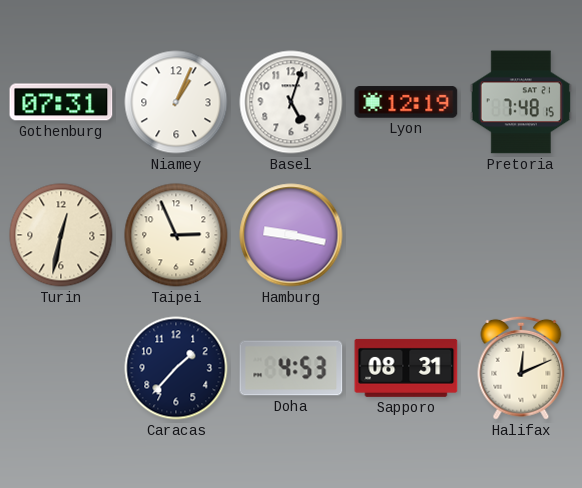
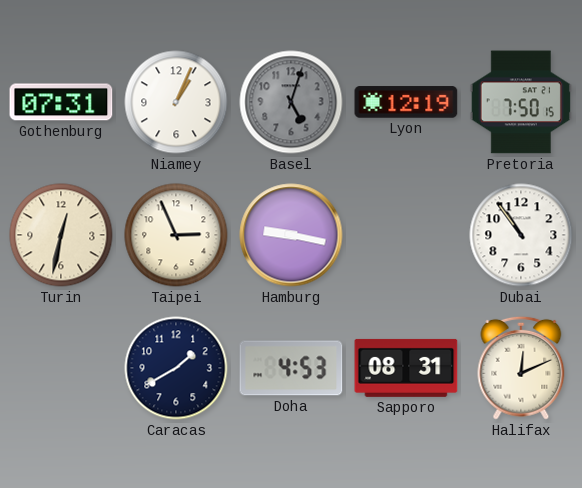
Basel dial: white -> grey (291, 102)
Pretoria: 7:48 -> 7:50 (521, 102)
Dubai: none -> 10:54 (521, 235)
Caracas: 1:37 -> 1:40 (176, 368)
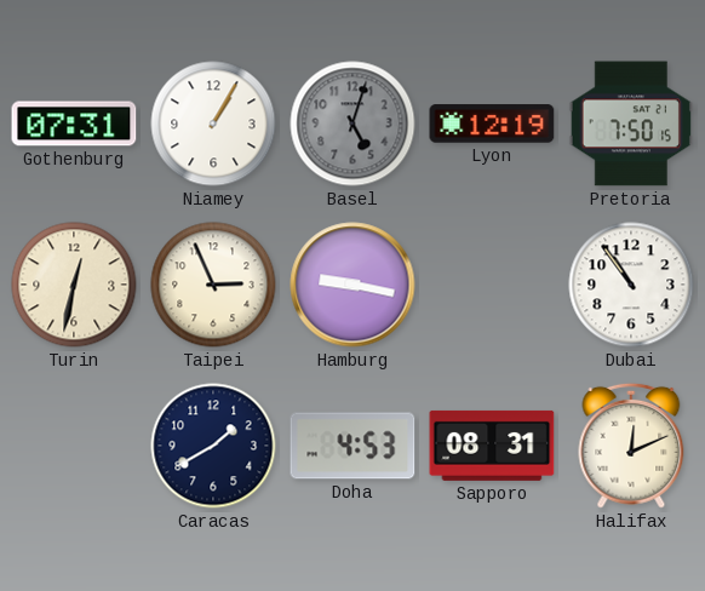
Niamey: 1:04 -> 1:05 (213, 124)
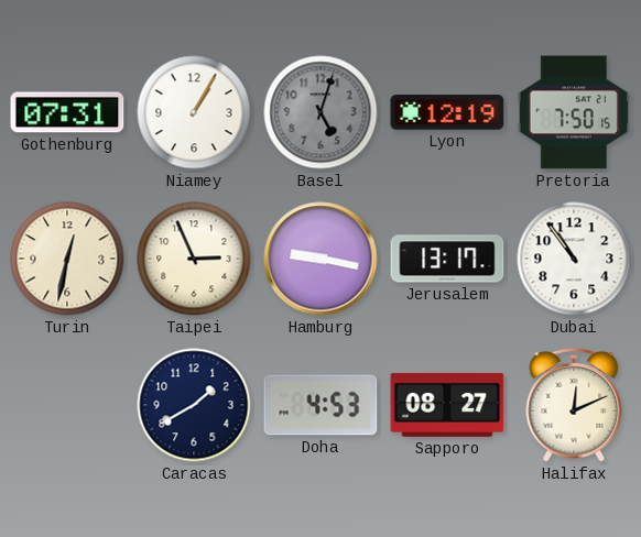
Jerusalem: none -> 13:17 (447, 259)
Sapporo: 08:31 -> 08:27 (447, 405)
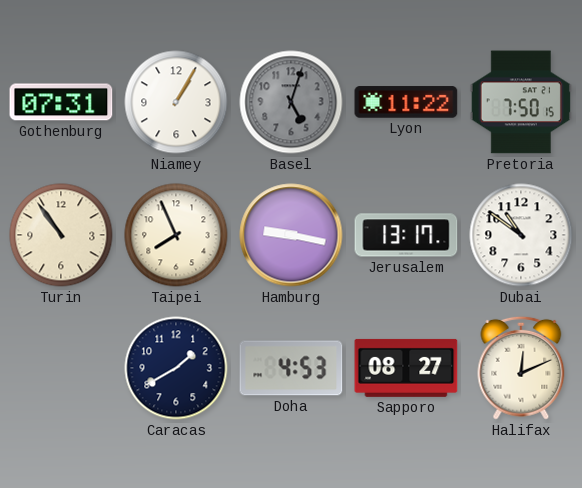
Lyon: 12:19 -> 11:22 (406, 102)
Turin: 12:32 -> 10:54 (61, 235)
Taipei: 2:56 -> 7:56 (176, 235)
Dubai: 10:54 -> 10:51 (521, 235)
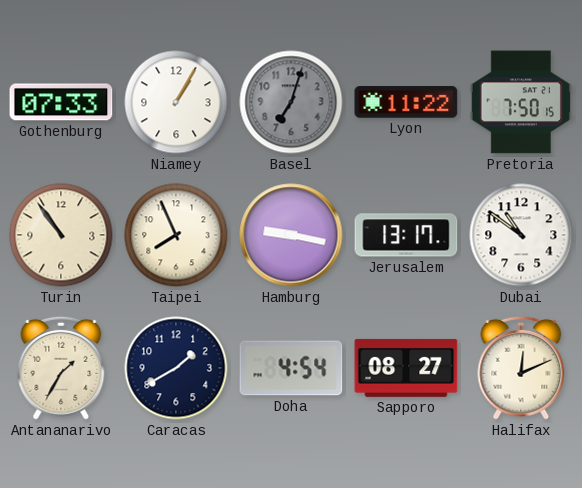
Gothenburg: 07:31 -> 07:33 (61, 102)
Basel: 5:03 -> 7:03 (291, 102)
Antananarivo: none -> 1:35 (61, 368)
Doha: 4:53 -> 4:54 (291, 368)
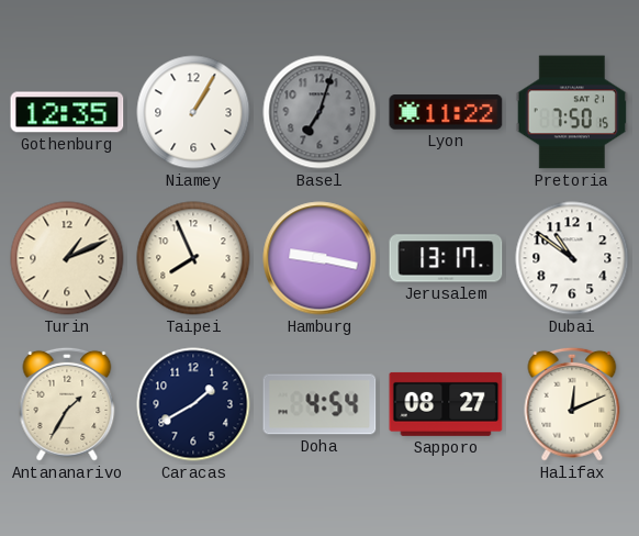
Gothenburg: 07:33 -> 12:35 (67, 112)
Turin: 10:54 -> 1:11 (67, 258)
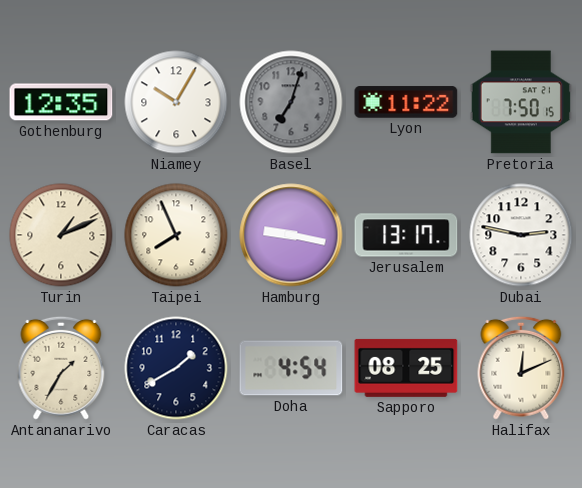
Niamey: 1:05 -> 10:05 (176, 102)
Dubai: 10:51 -> 2:47 (521, 235)
Sapporo: 08:27 -> 08:25 (406, 368)
